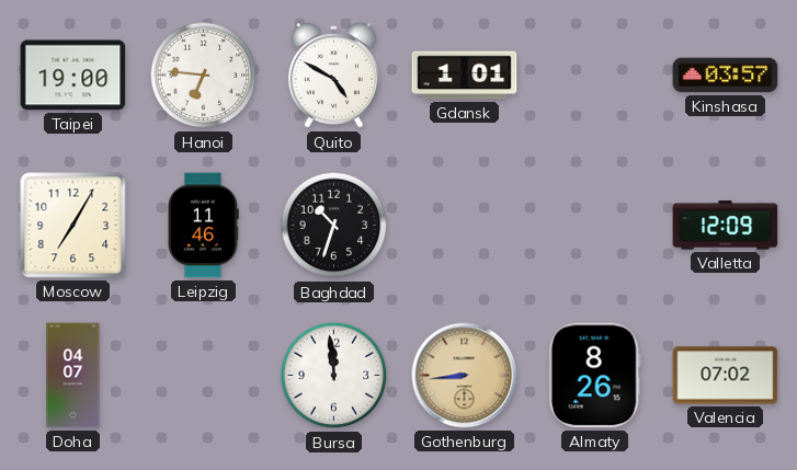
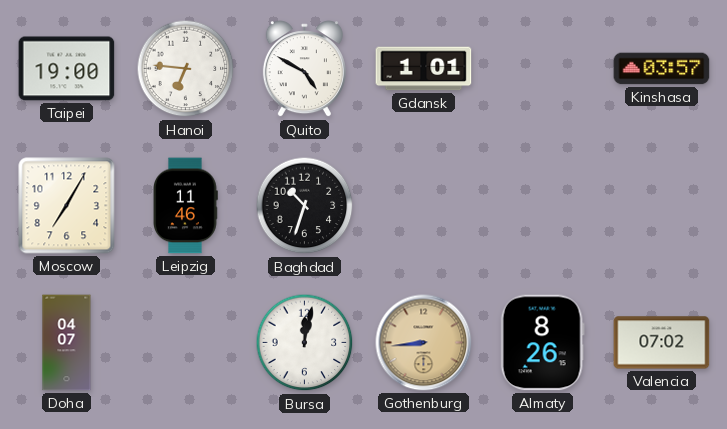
Valletta: 12:09 -> none (726, 226)
Bursa: 11:59 -> 12:02 (305, 343)
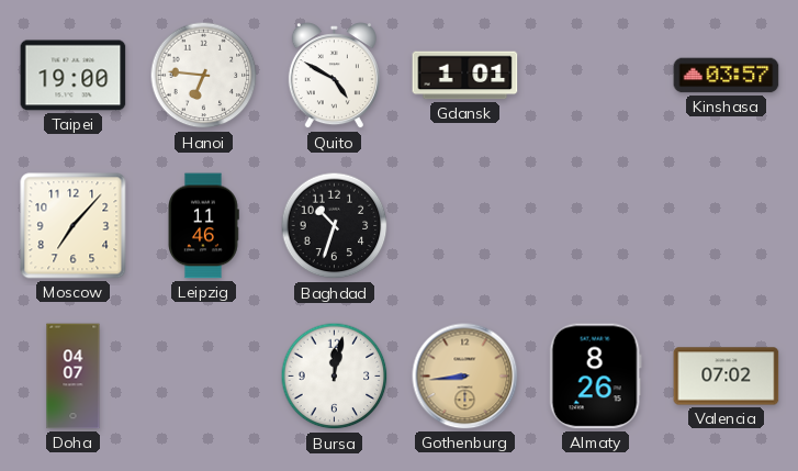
Moscow: 7:05 -> 7:07 (74, 226)
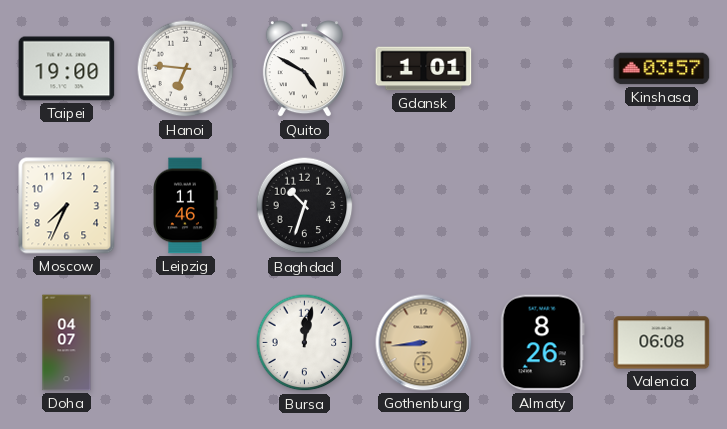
Moscow: 7:07 -> 7:34 (67, 206)
Valencia: 07:02 -> 06:08 (662, 343)
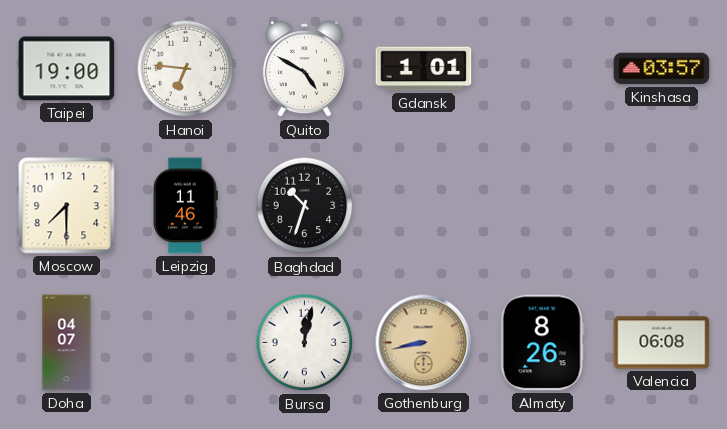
Moscow: 7:34 -> 7:30 (67, 206)
Gothenburg: 8:44 -> 8:43 (424, 343)
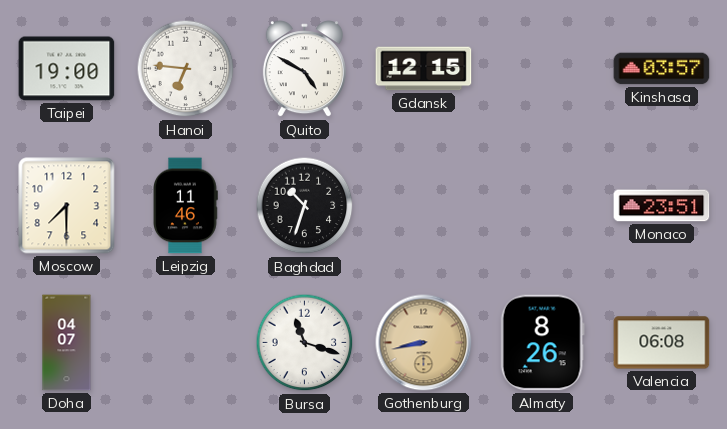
Gdansk: 1:01 -> 12:15 (424, 69)
Monaco: none -> 23:51 (662, 206)
Bursa: 12:02 -> 11:18 (305, 343)
